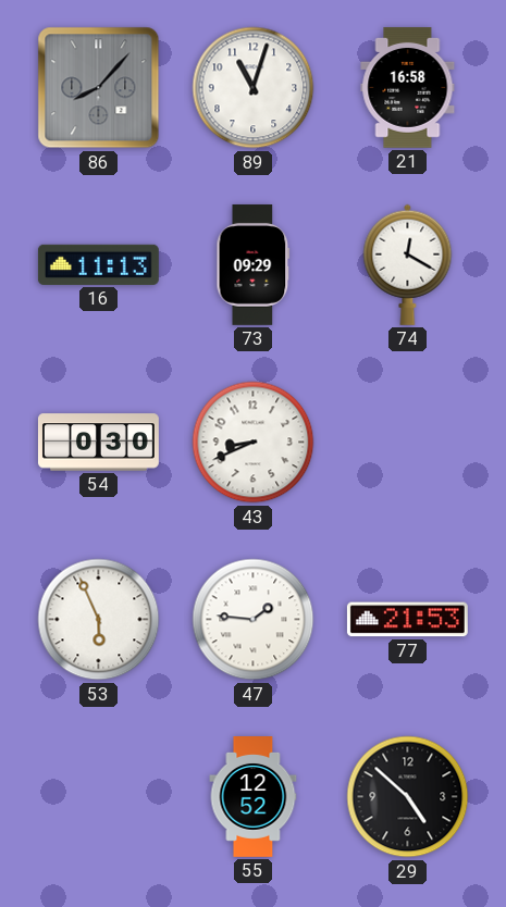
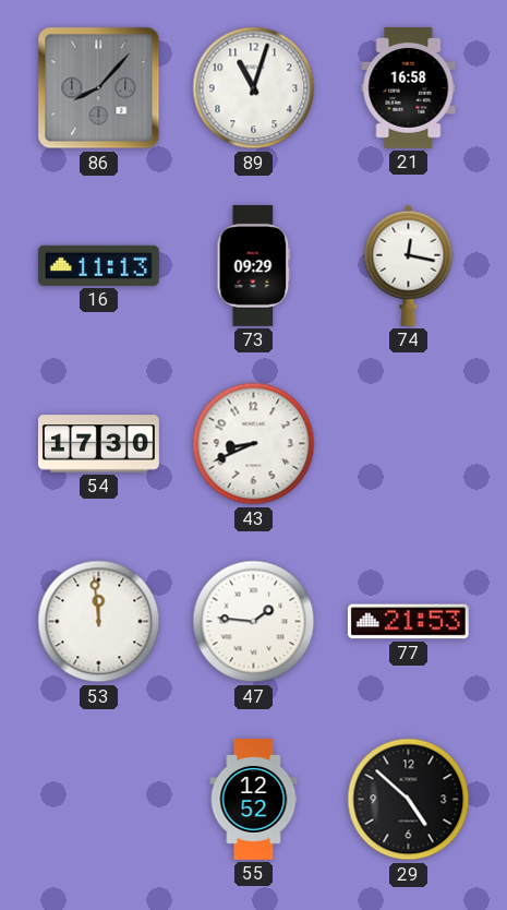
74: 12:20 -> 12:17 (409, 265)
54: 0:30 -> 17:30 (98, 444)
53: 5:56 -> 11:59 (99, 622)
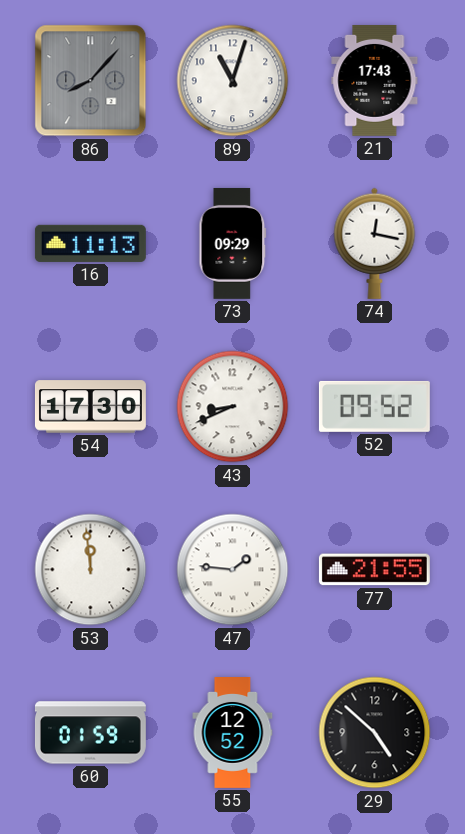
21: 16:58 -> 17:43 (375, 80)
52: none -> 09:52 (374, 406)
77: 21:53 -> 21:55 (374, 570)
60: none -> 01:59 (90, 733)
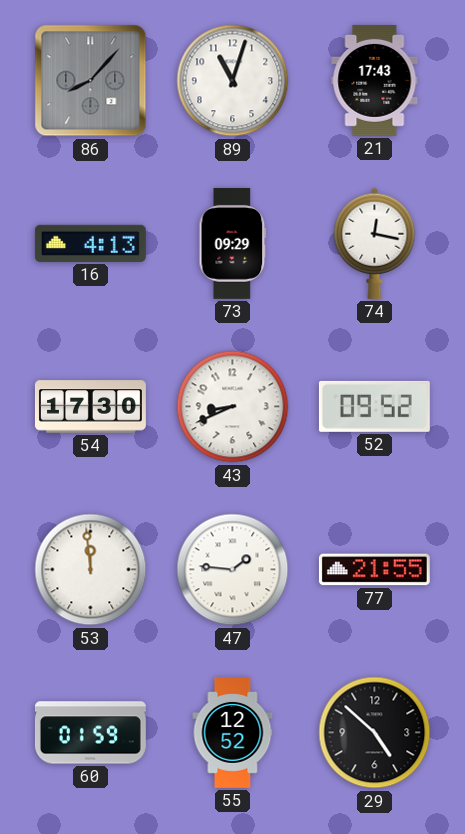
16: 11:13 -> 4:13 (90, 243)
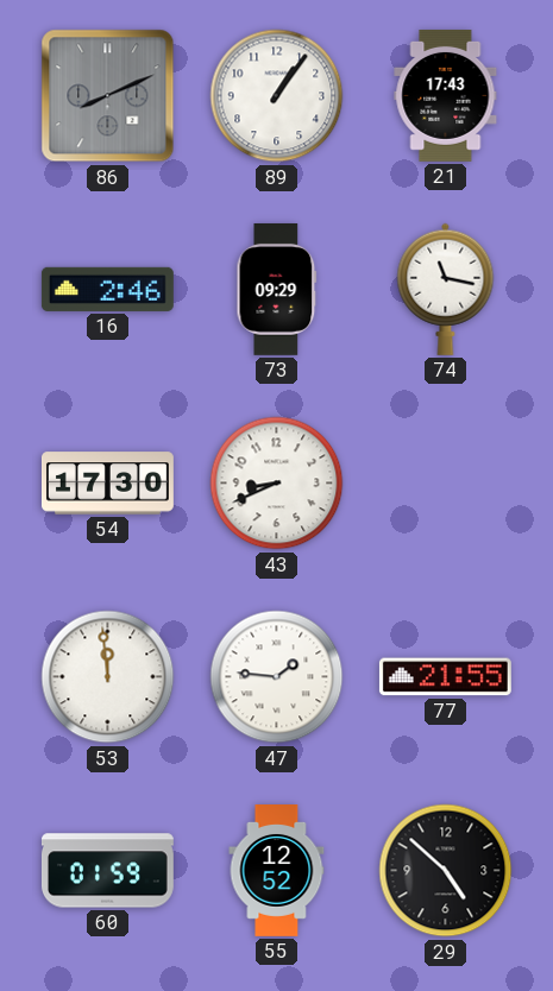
86: 8:07 -> 8:11 (108, 96)
89: 11:03 -> 1:06 (277, 96)
16: 4:13 -> 2:46 (107, 289)
74: 12:17 -> 11:17 (446, 289)
52: 09:52 -> none (374, 406)
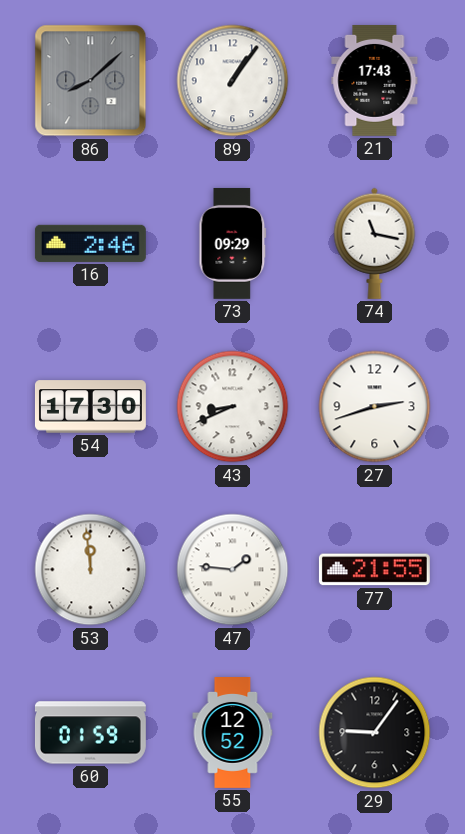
86: 8:11 -> 8:08 (91, 81)
27: none -> 2:42 (375, 407)
29: 4:52 -> 9:06 (375, 733)
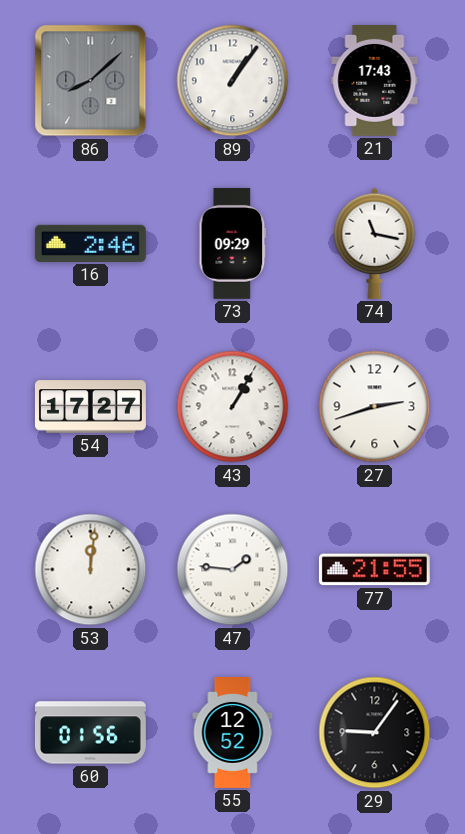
54: 17:30 -> 17:27 (90, 407)
43: 8:41 -> 1:05 (233, 407)
53: 11:59 -> 12:01 (91, 570)
60: 01:59 -> 01:56 (90, 733)
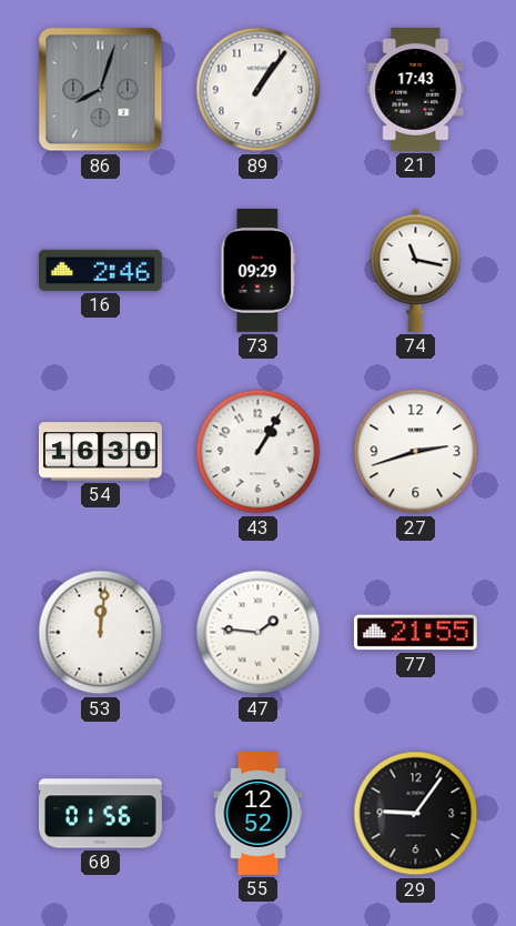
86: 8:08 -> 8:03 (101, 90)
54: 17:27 -> 16:30 (100, 452)
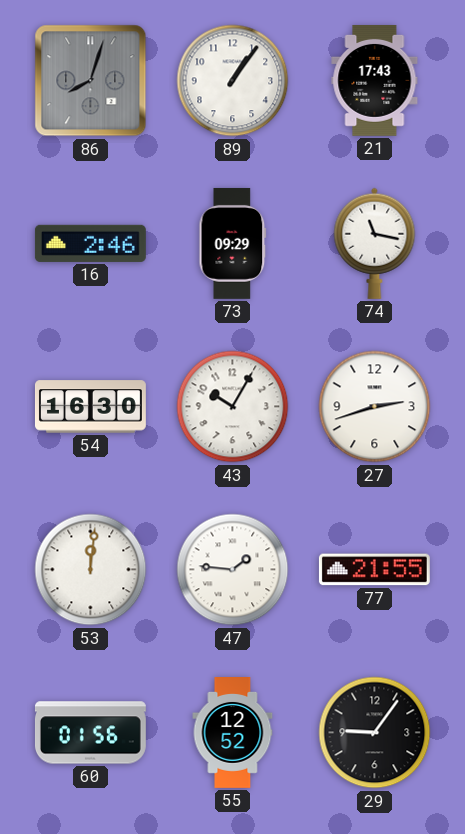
43: 1:05 -> 10:05 (233, 407)
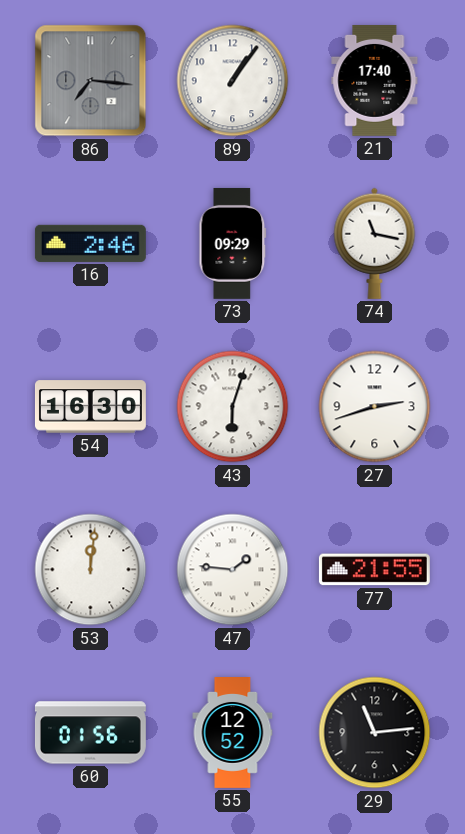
86: 8:03 -> 7:16 (91, 81)
21: 17:43 -> 17:40 (375, 80)
43: 10:05 -> 6:03 (233, 407)
29: 9:06 -> 11:14 (375, 733)
